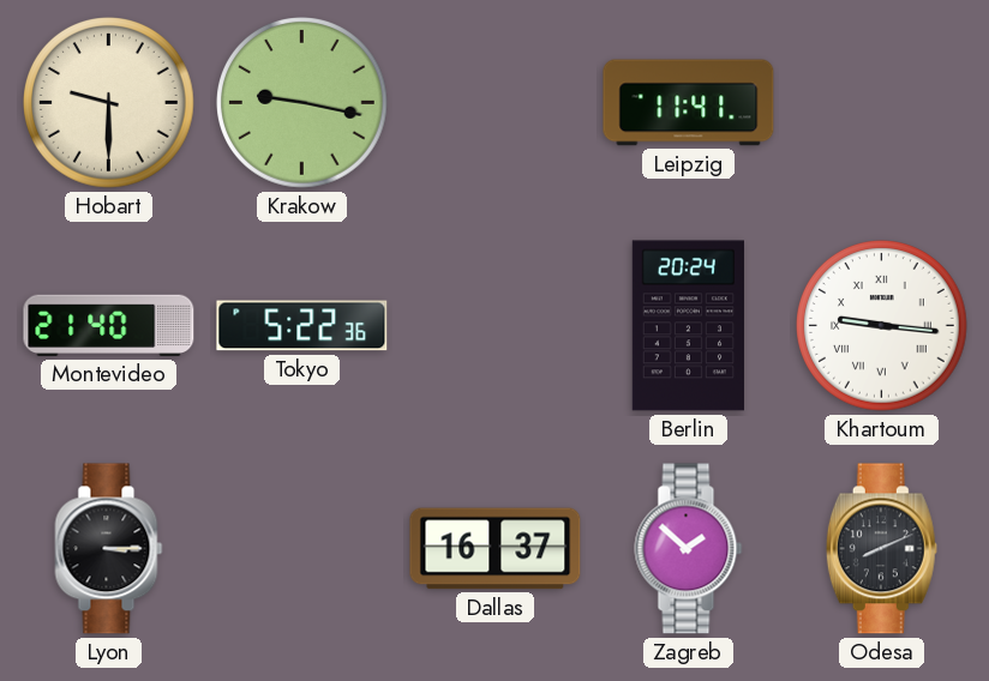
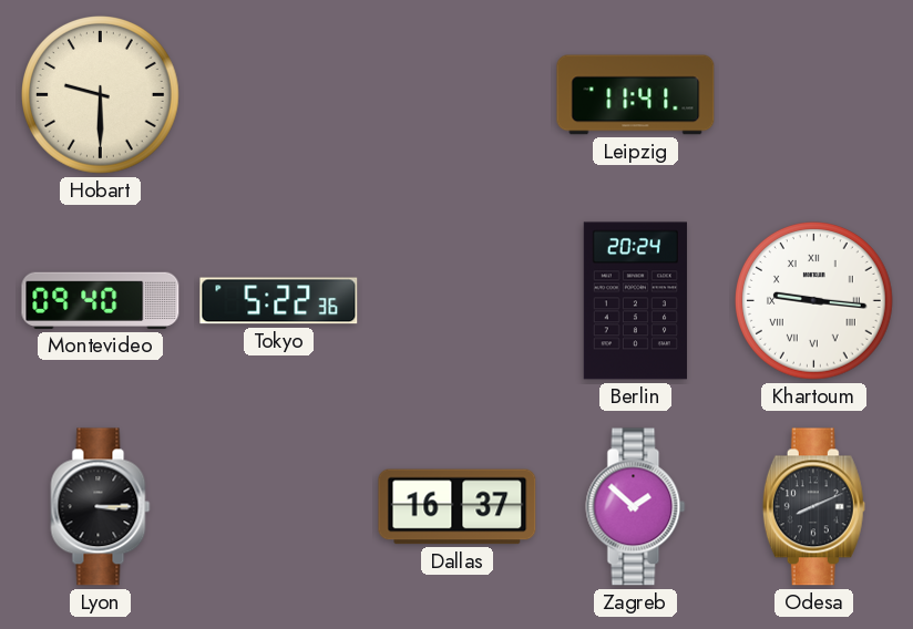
Krakow: 9:17 -> none (302, 103)
Montevideo: 21:40 -> 09:40 (101, 300)
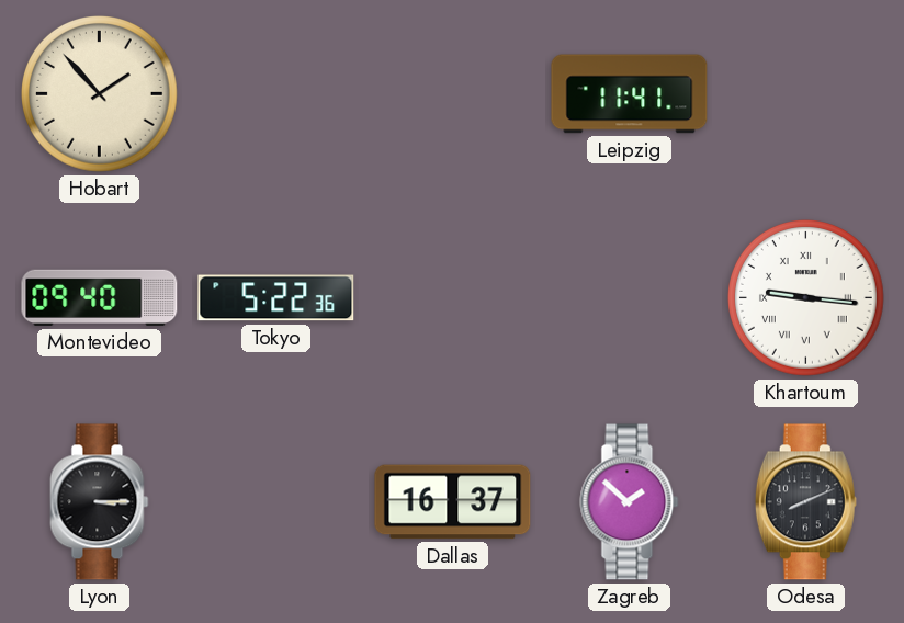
Hobart: 9:30 -> 1:53 (100, 94)
Berlin: 20:24 -> none (635, 301)
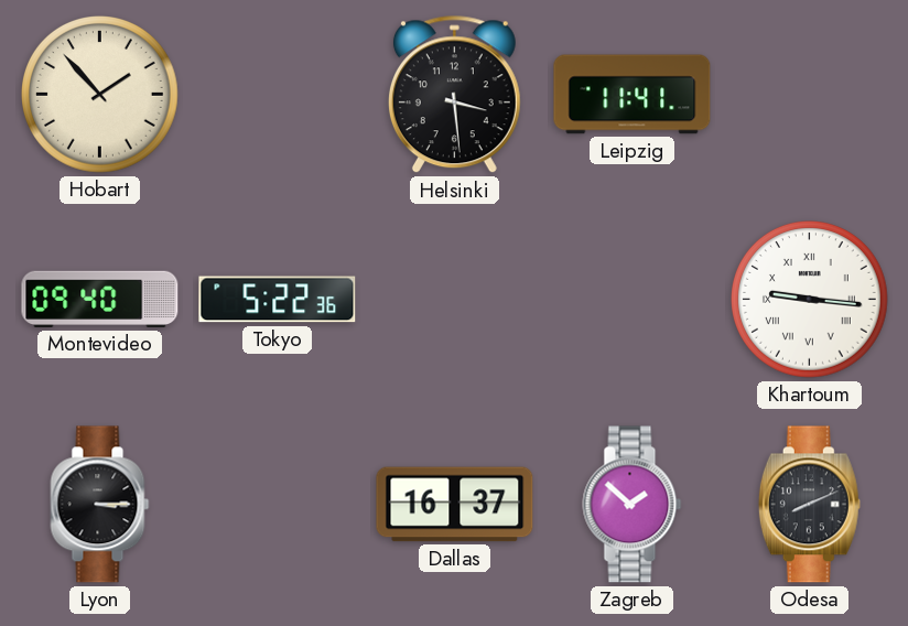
Helsinki: none -> 3:29 (454, 95)
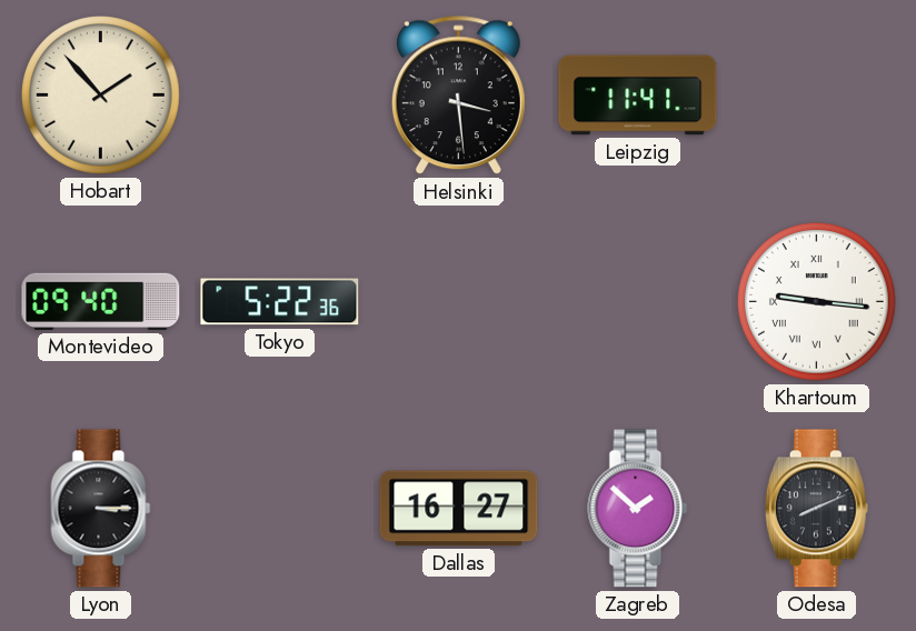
Dallas: 16:37 -> 16:27 (459, 509)
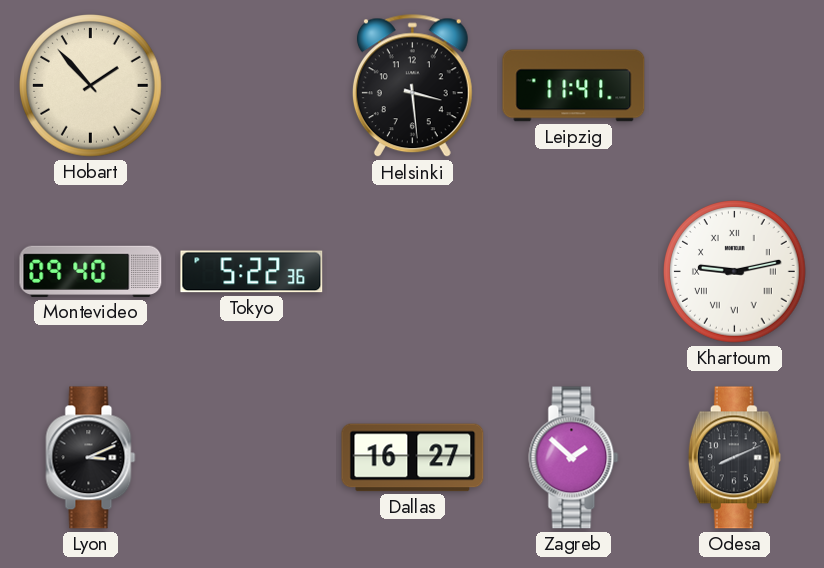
Khartoum: 9:16 -> 9:13 (735, 272)
Lyon: 3:15 -> 3:11 (91, 458)
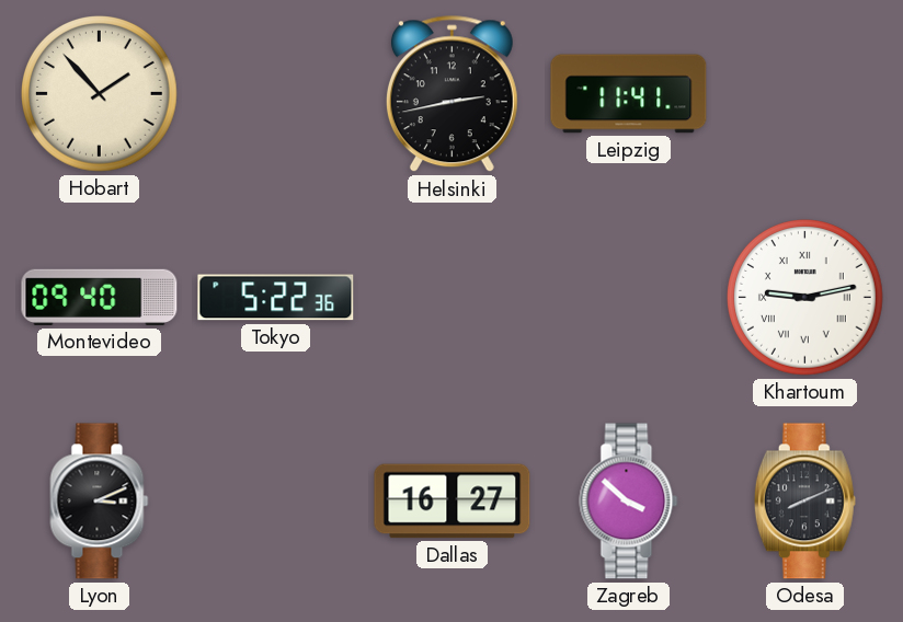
Helsinki: 3:29 -> 2:43 (451, 94)
Zagreb: 1:52 -> 3:52 (629, 502)
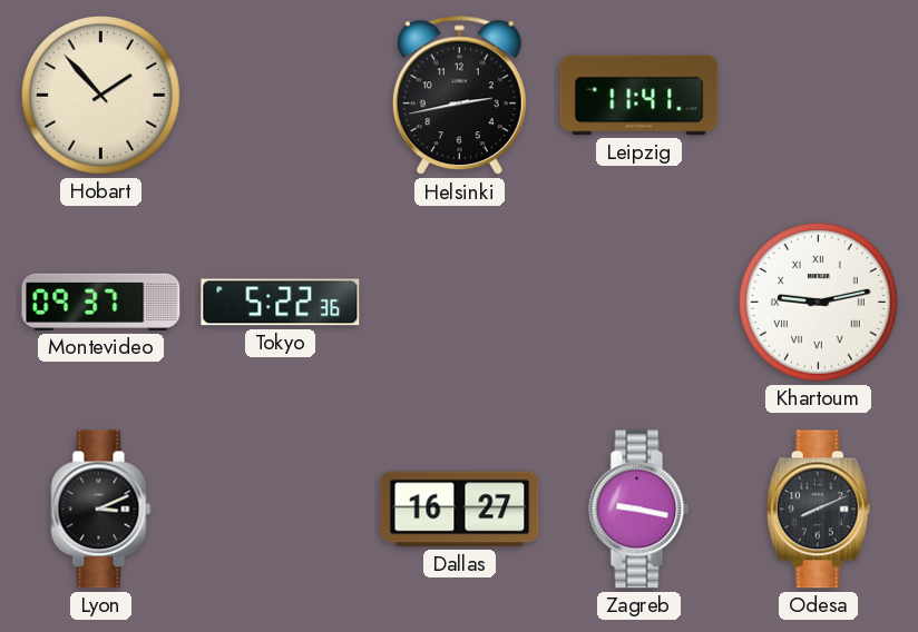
Montevideo: 09:40 -> 09:37 (101, 302)
Zagreb: 3:52 -> 9:17 (639, 510)
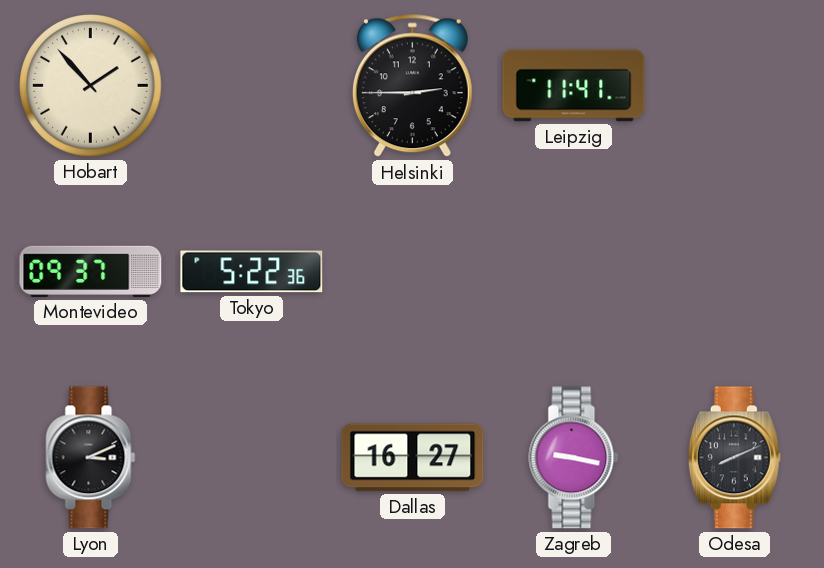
Helsinki: 2:43 -> 2:45 (412, 86)
Khartoum: 9:13 -> none (819, 303)
